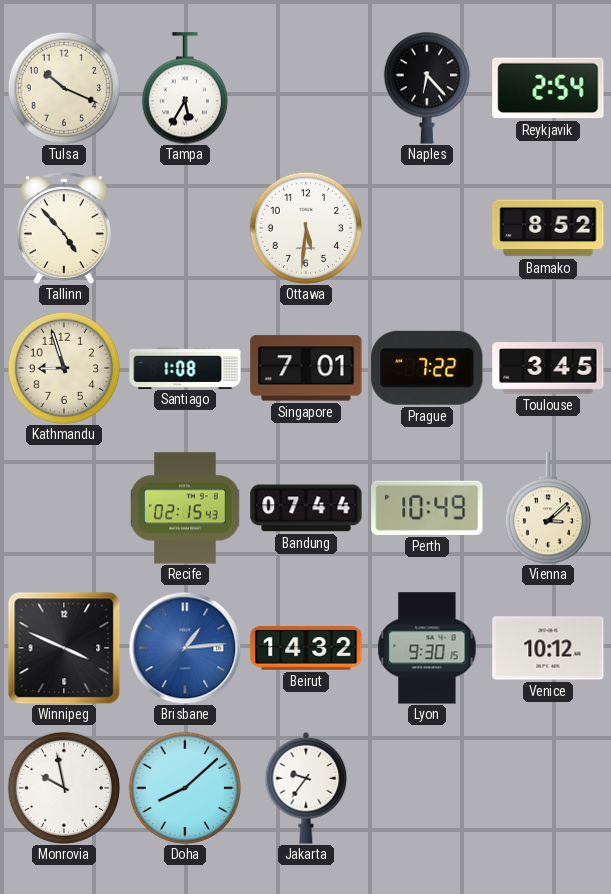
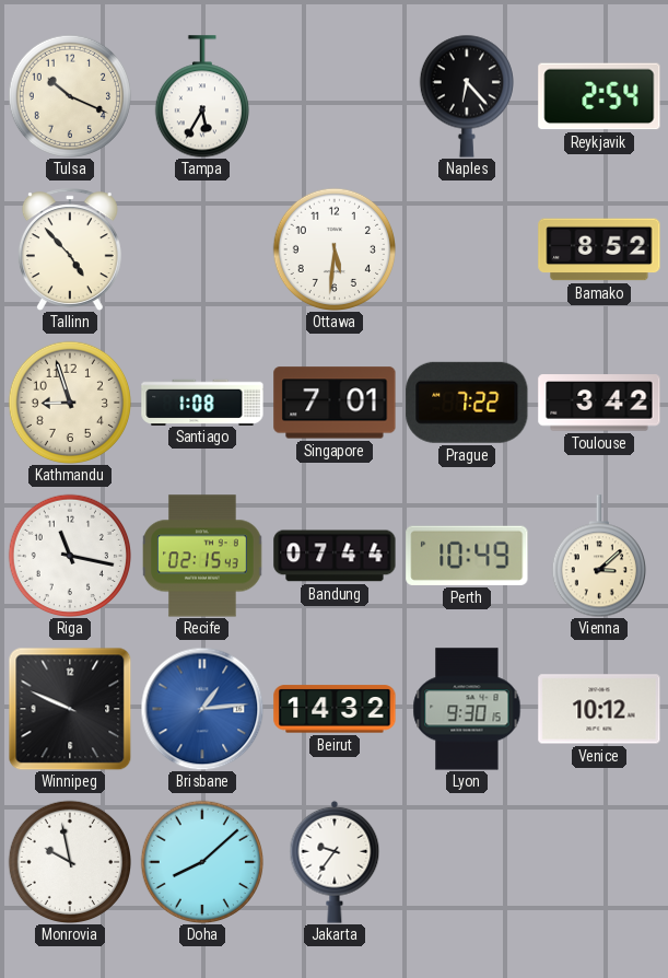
Toulouse: 3:45 -> 3:42 (599, 403)
Riga: none -> 11:17 (69, 555)
Winnipeg: 3:49 -> 9:49 (70, 709)
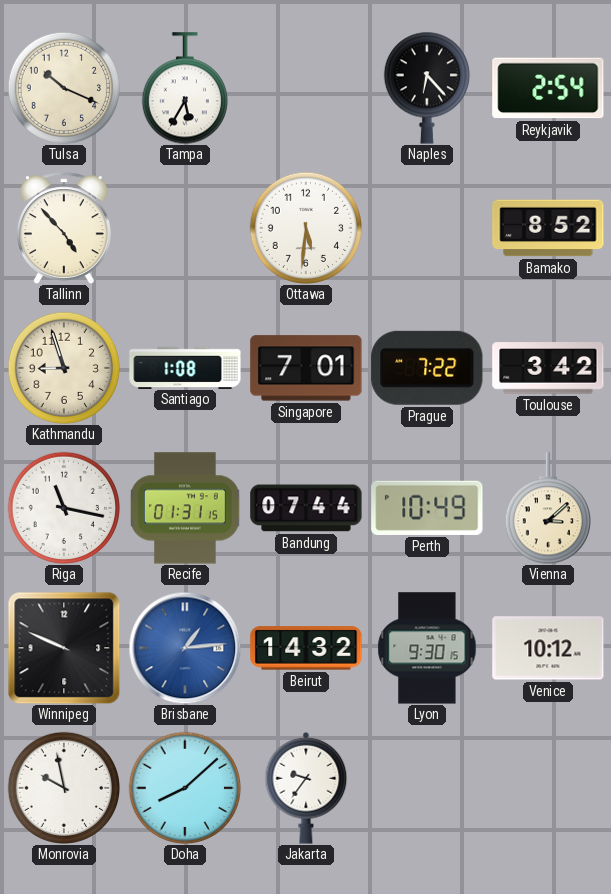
Recife: 02:15 -> 01:31 (186, 508)
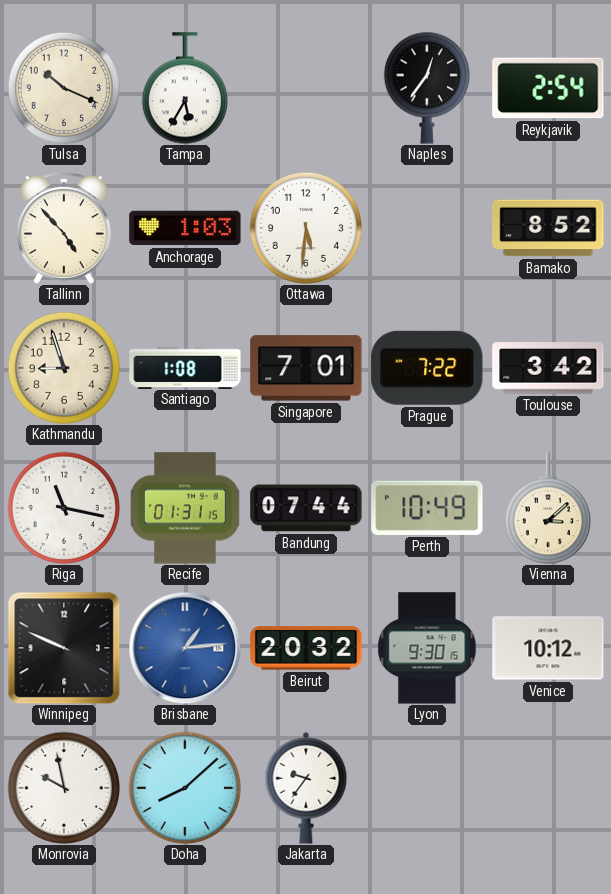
Naples: 6:23 -> 12:36 (427, 88)
Anchorage: none -> 1:03 (185, 228)
Beirut: 14:32 -> 20:32 (306, 648)
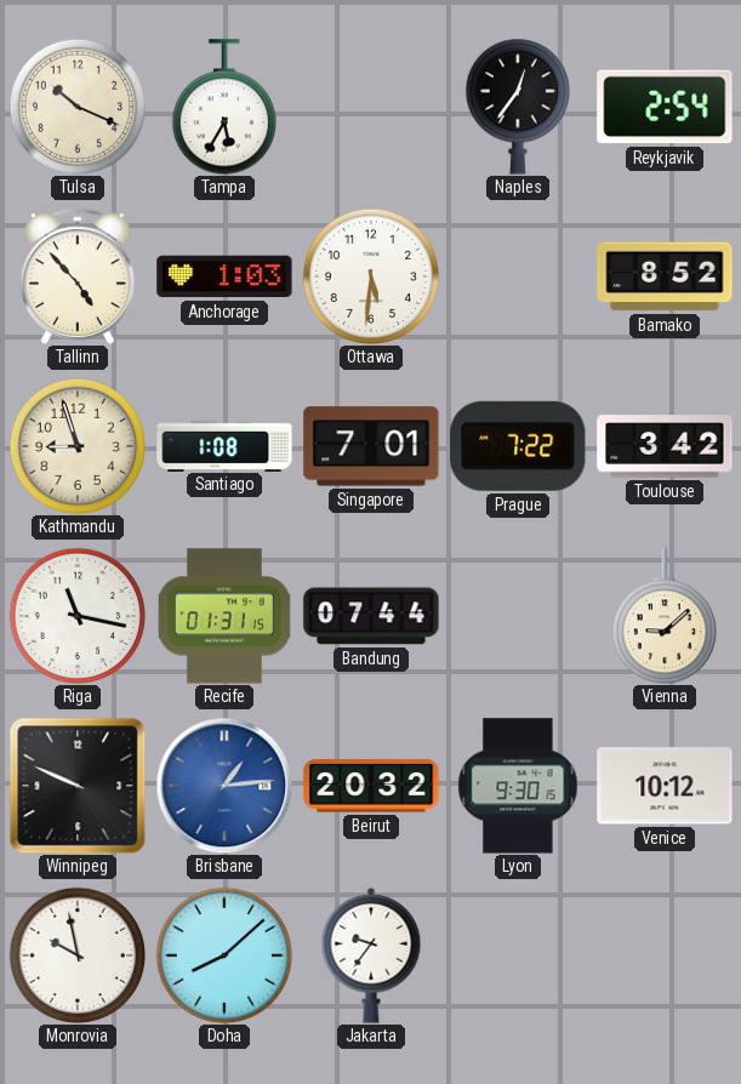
Perth: 10:49 -> none (427, 508)
Vienna: 3:08 -> 9:08 (665, 616)
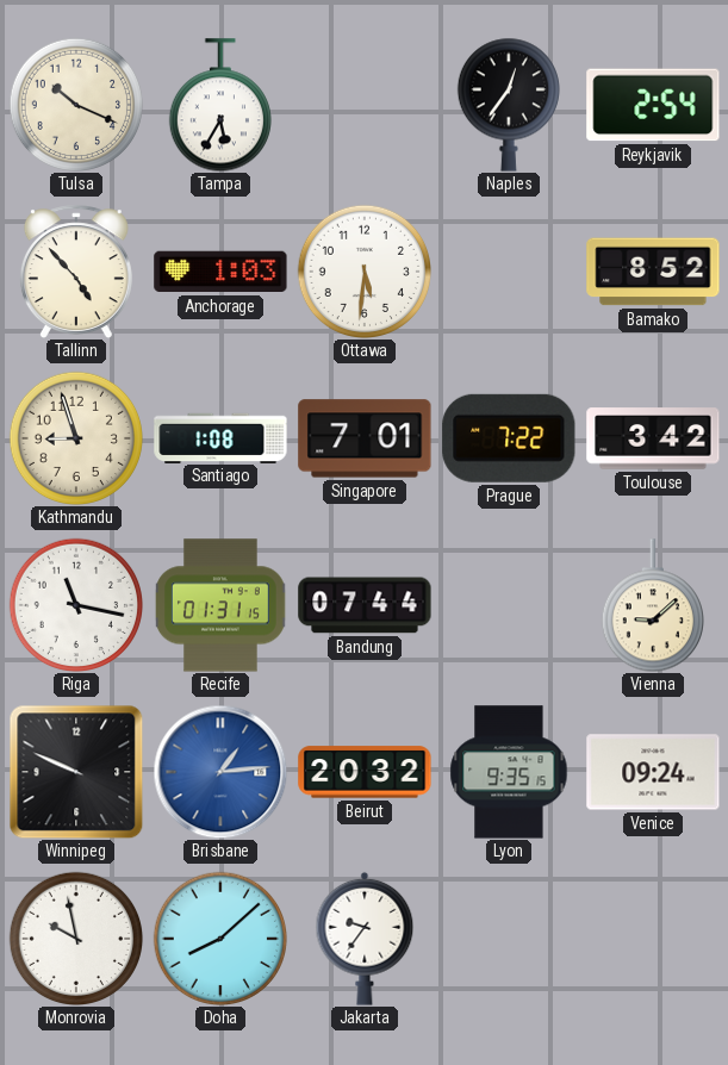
Lyon: 9:30 -> 9:35 (509, 772)
Venice: 10:12 -> 09:24 (653, 772)
